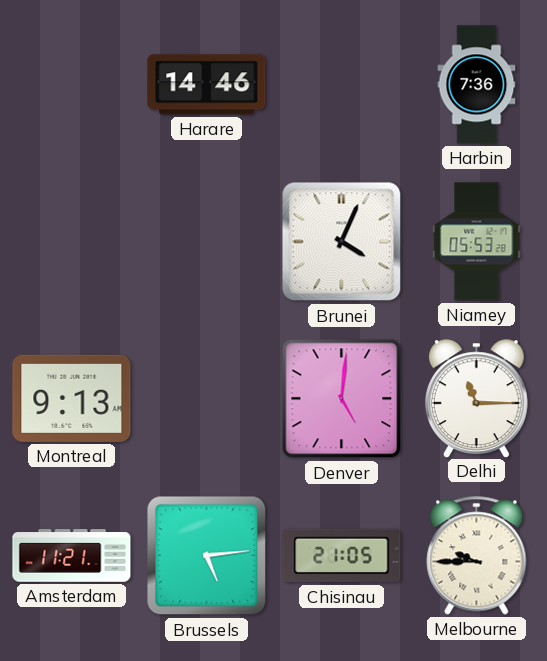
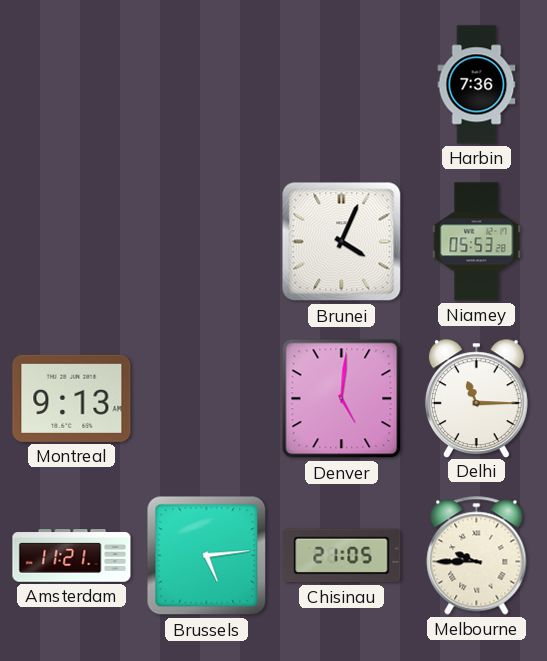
Harare: 14:46 -> none (207, 85)
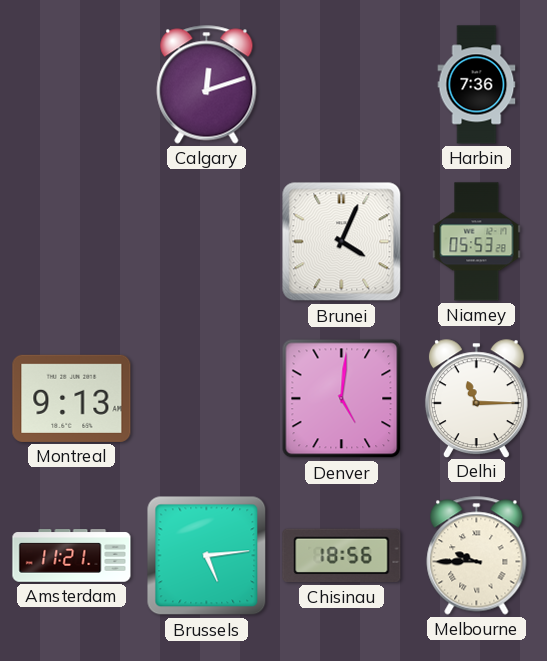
Calgary: none -> 12:12 (207, 85)
Chisinau: 21:05 -> 18:56 (342, 556)
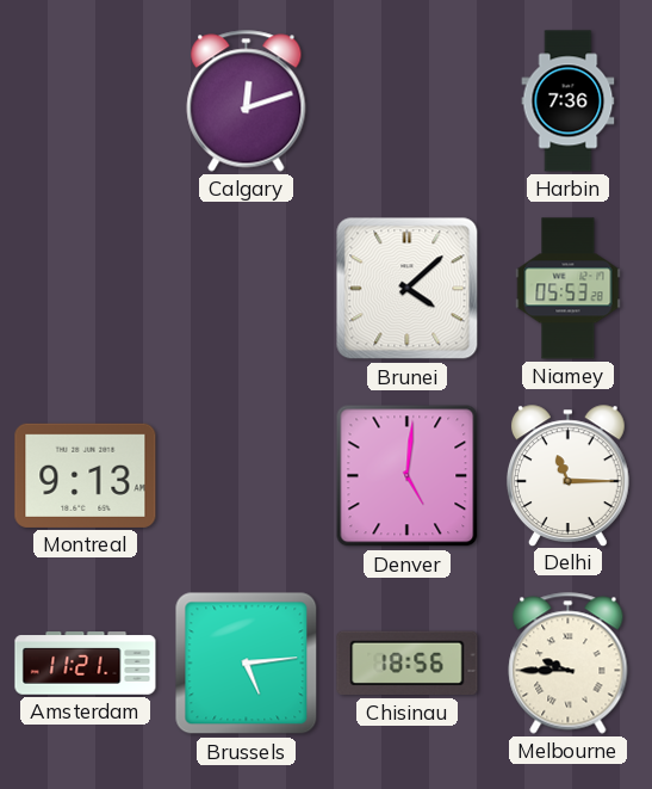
Brunei: 4:04 -> 4:08 (408, 289)
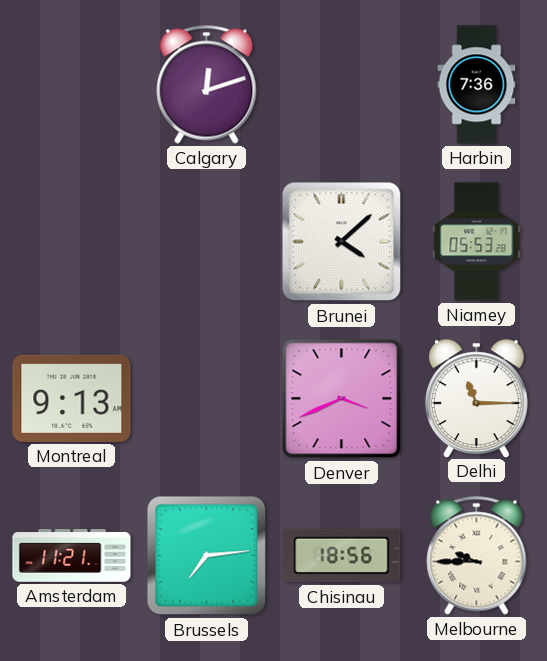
Denver: 5:01 -> 3:41 (342, 399)
Brussels: 5:14 -> 7:14 (207, 556)
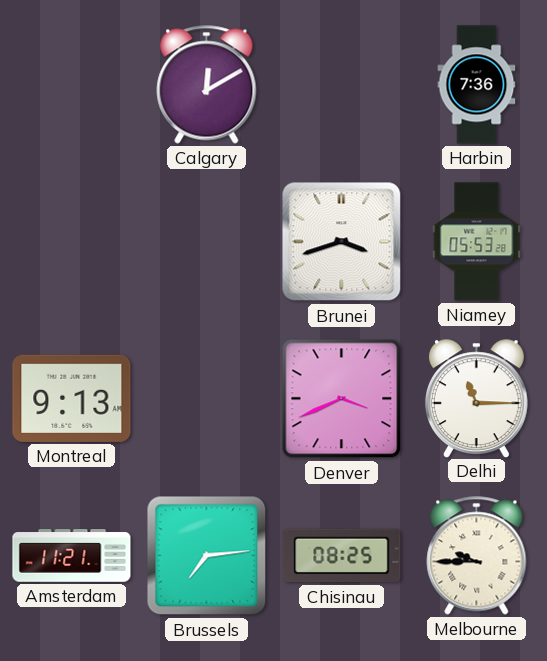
Calgary: 12:12 -> 12:10 (207, 85)
Brunei: 4:08 -> 3:42 (342, 242)
Chisinau: 18:56 -> 08:25 (342, 556)
